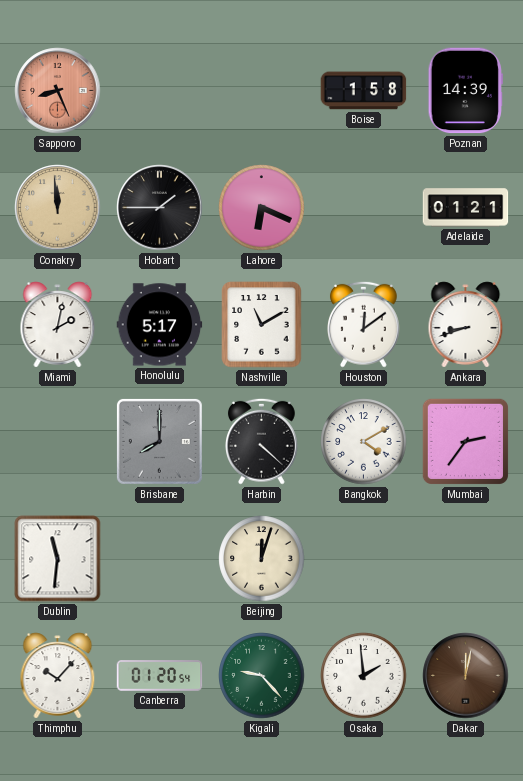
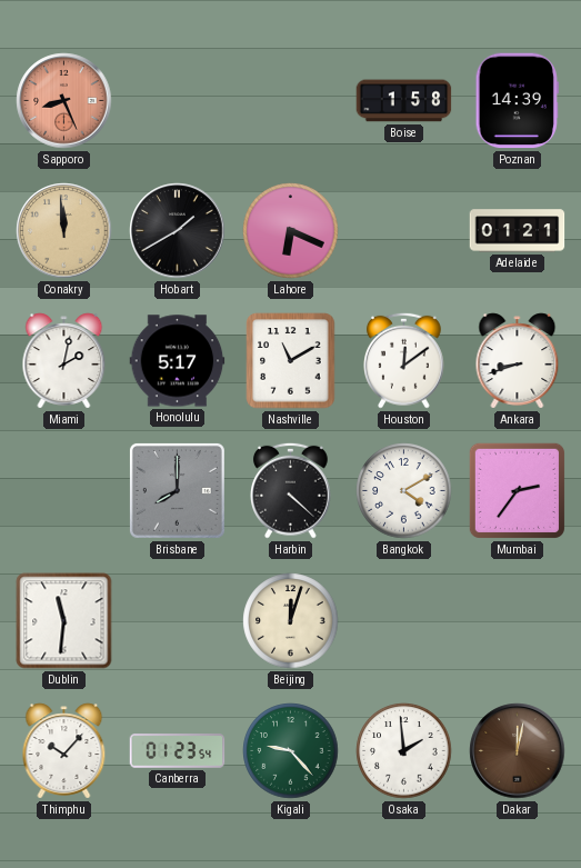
Hobart: 1:45 -> 1:40 (178, 231)
Canberra: 01:20 -> 01:23 (178, 751)
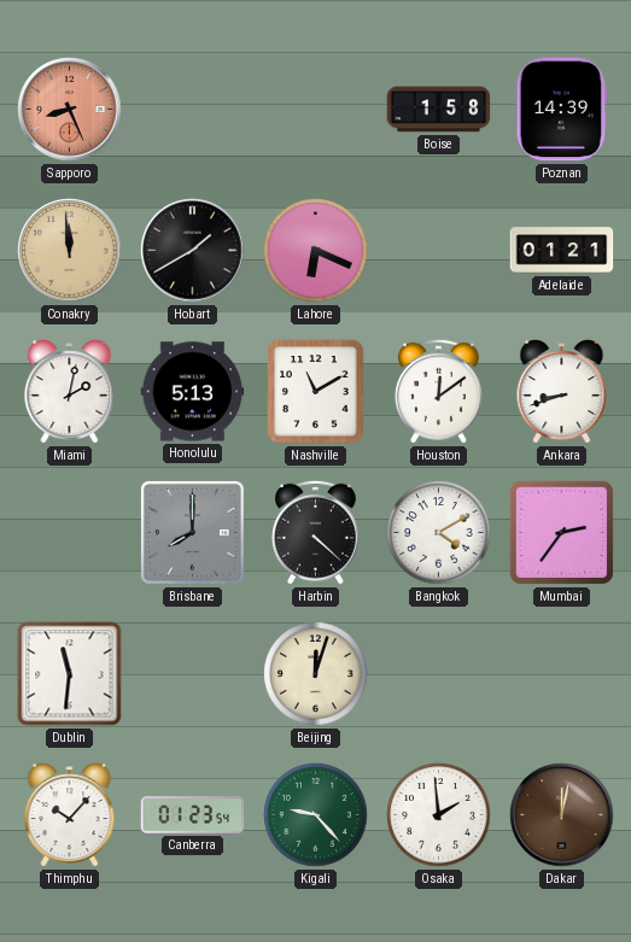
Honolulu: 5:17 -> 5:13 (193, 392)
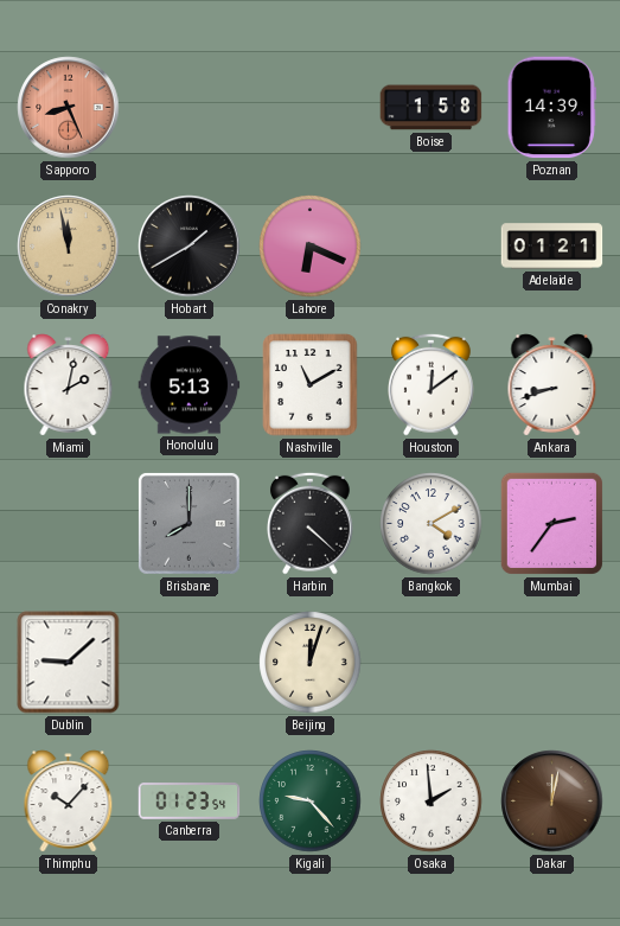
Conakry: 11:59 -> 11:58 (69, 247)
Dublin: 11:31 -> 9:08 (69, 663)
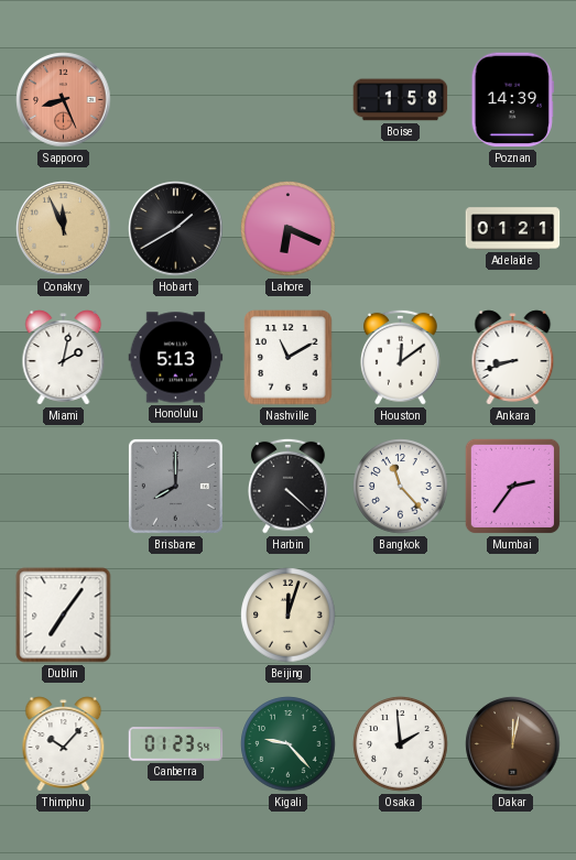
Conakry: 11:58 -> 11:56 (64, 229)
Bangkok: 4:10 -> 11:23 (401, 487)
Dublin: 9:08 -> 7:06 (64, 616)
